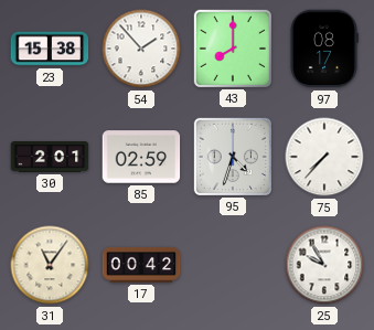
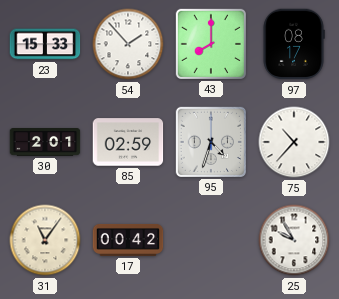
23: 15:38 -> 15:33 (45, 44)
75: 7:37 -> 10:37 (294, 142)
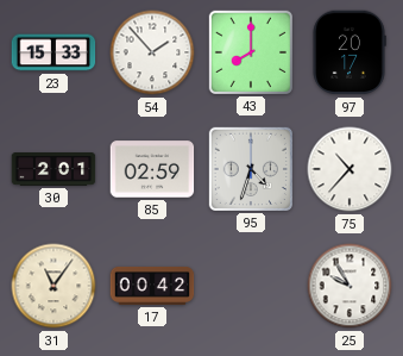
97: 08:17 -> 20:17 (350, 52)
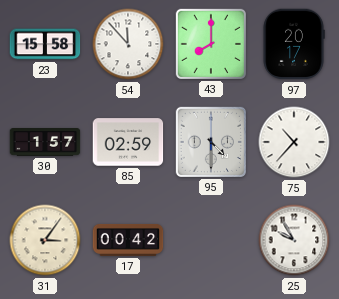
23: 15:33 -> 15:58 (45, 44)
54: 1:53 -> 11:53 (128, 44)
30: 2:01 -> 1:57 (45, 143)
95: 4:33 -> 4:30 (210, 141)
31: 11:06 -> 3:06 (45, 240)
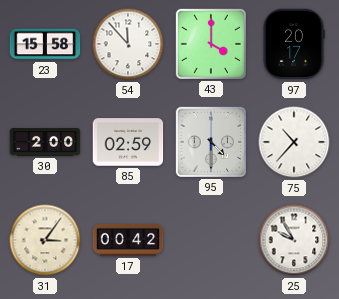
43: 8:00 -> 4:00 (210, 43)
30: 1:57 -> 2:00 (45, 143)
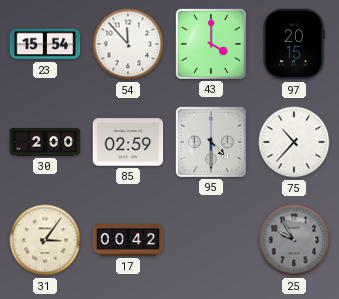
23: 15:58 -> 15:54 (45, 44)
97: 20:17 -> 20:15 (294, 44)
25 dial: white -> grey (294, 240)
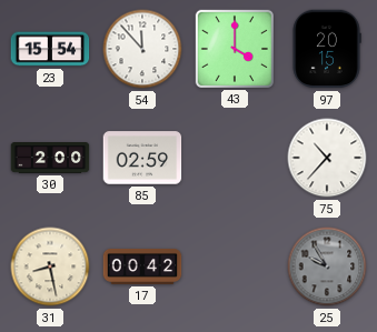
95: 4:30 -> none (210, 141)
31: 3:06 -> 8:28 (50, 266)
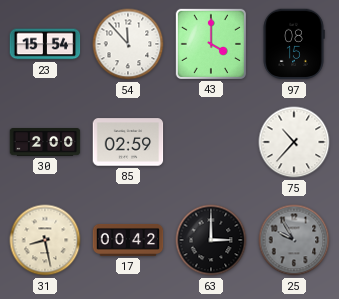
97: 20:15 -> 08:15 (294, 44)
63: none -> 3:00 (211, 240)
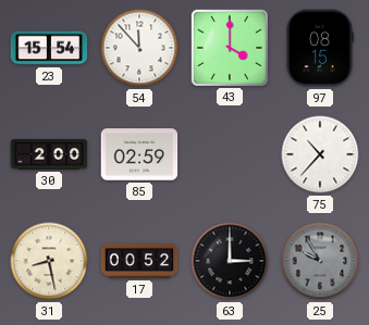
17: 00:42 -> 00:52 (139, 261)
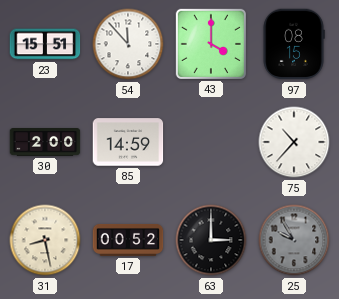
23: 15:54 -> 15:51 (45, 44)
85: 02:59 -> 14:59 (128, 142)
